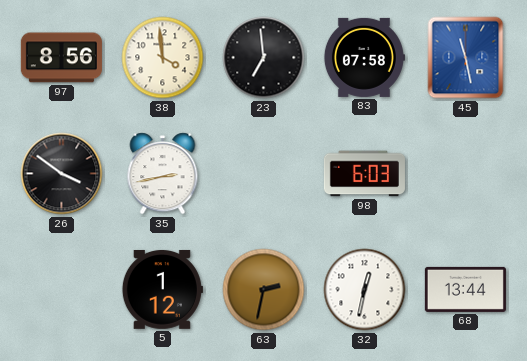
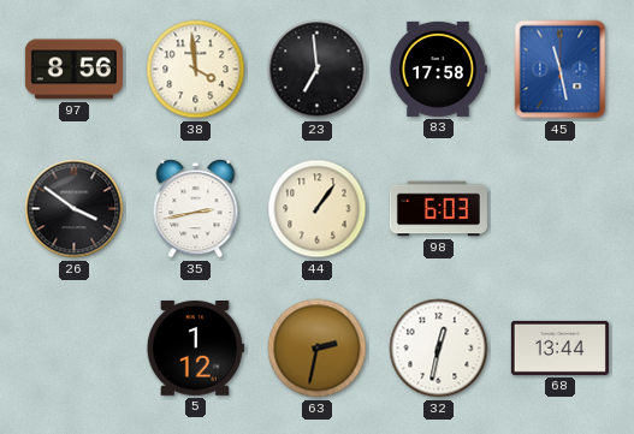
83: 07:58 -> 17:58 (438, 69)
44: none -> 1:06 (318, 209)
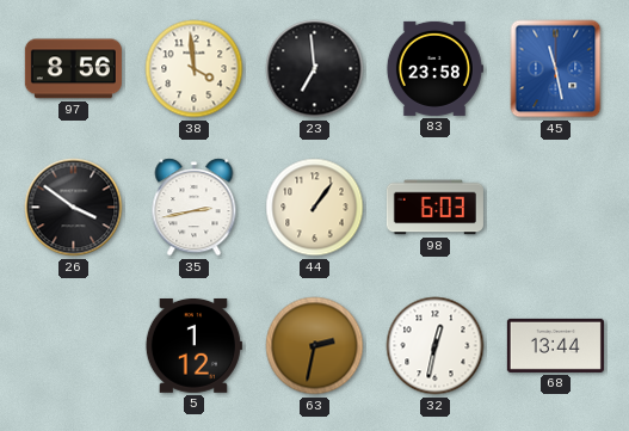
83: 17:58 -> 23:58 (434, 68)
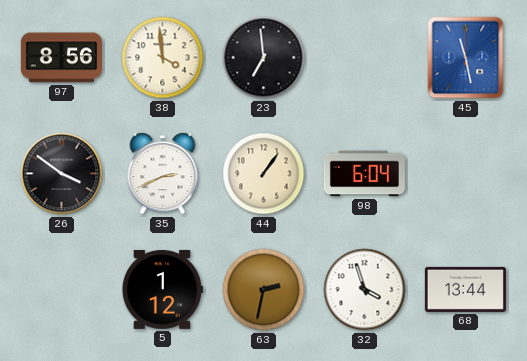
83: 23:58 -> none (434, 68)
35: 2:43 -> 2:41 (163, 174)
98: 6:03 -> 6:04 (364, 174)
32: 12:32 -> 3:57 (365, 290)
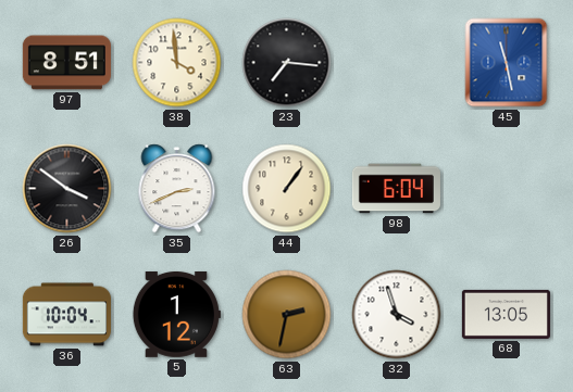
97: 8:56 -> 8:51 (66, 63)
23: 6:59 -> 7:16 (287, 63)
36: none -> 10:04 (66, 315)
68: 13:44 -> 13:05 (506, 314)
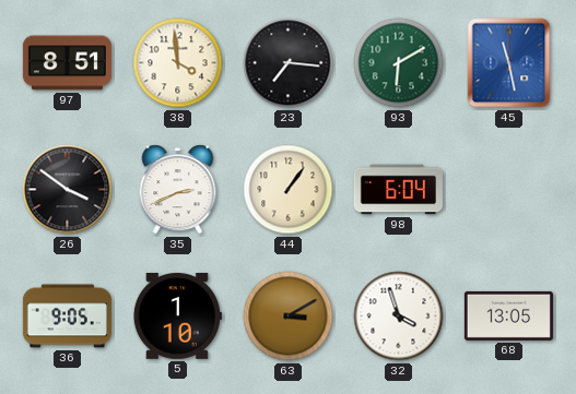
93: none -> 6:10 (399, 63)
36: 10:04 -> 9:05 (67, 317)
5: 1:12 -> 1:10 (177, 315)
63: 2:32 -> 3:10 (289, 317)
